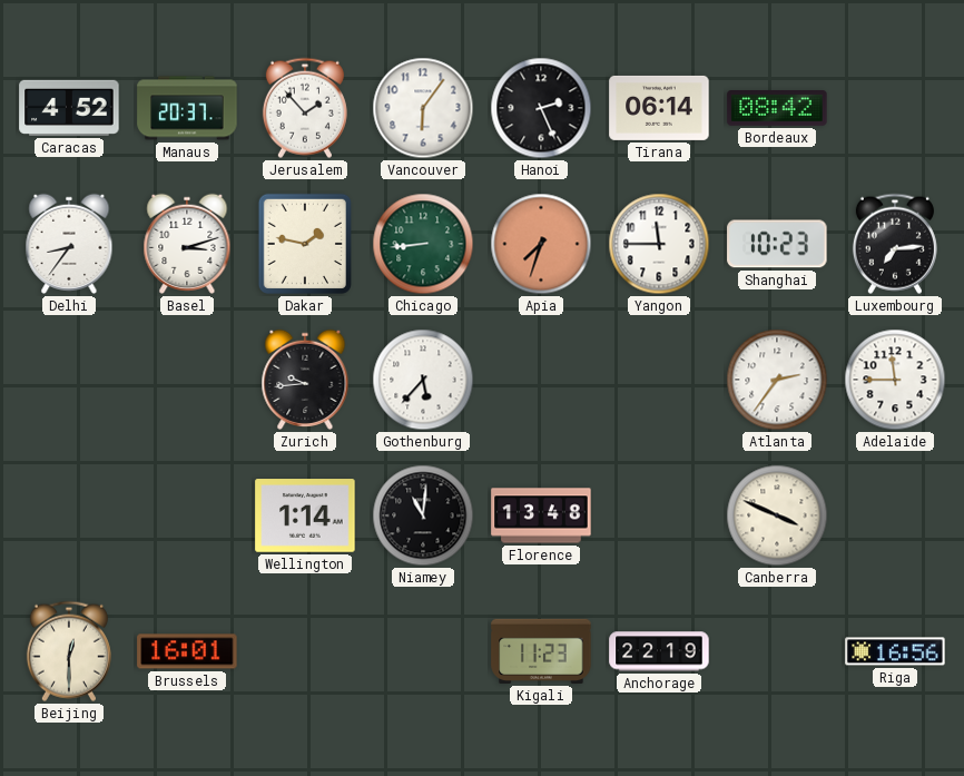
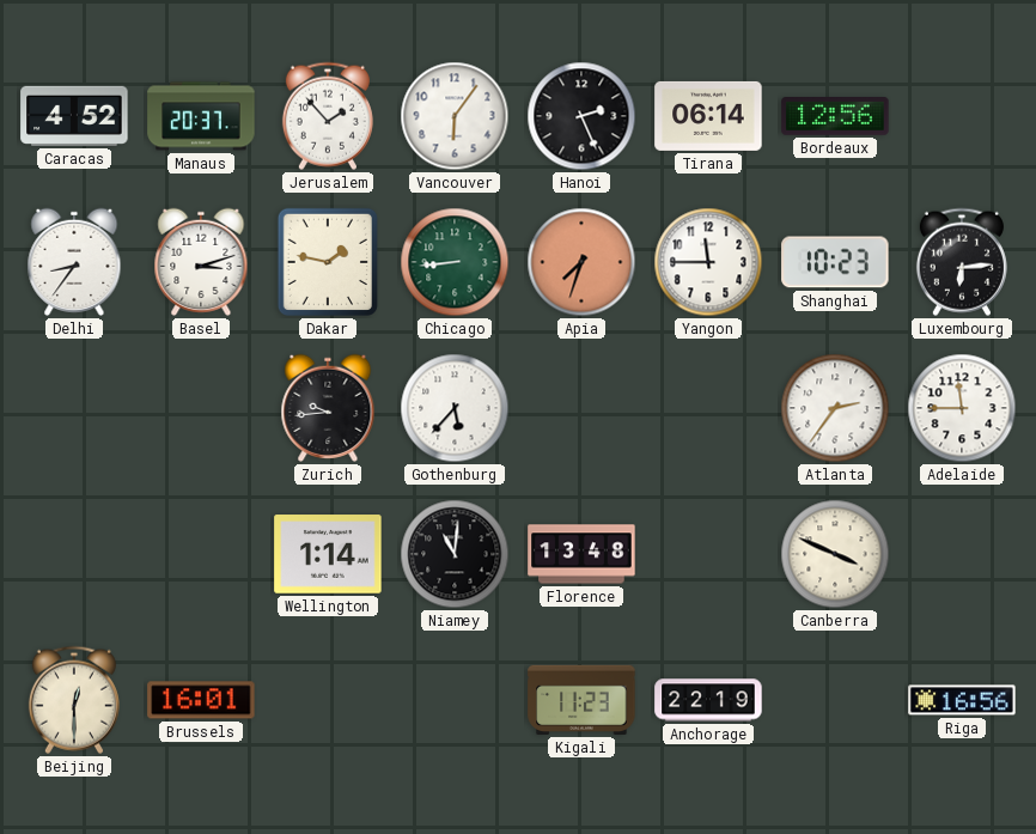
Bordeaux: 08:42 -> 12:56 (835, 116)
Luxembourg: 7:14 -> 6:14 (962, 262)
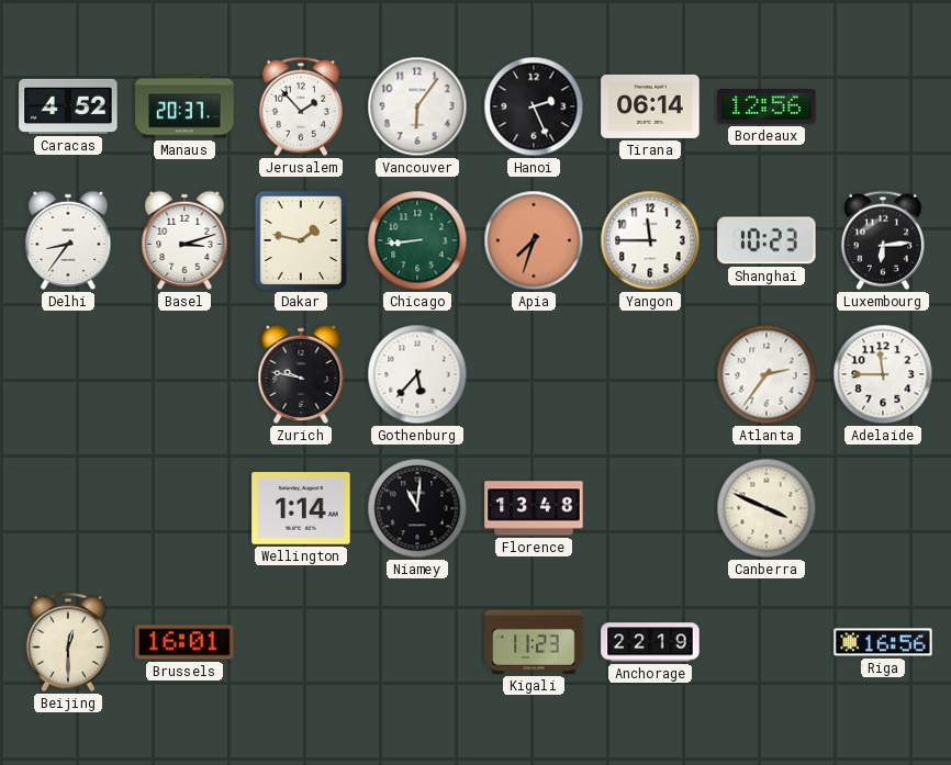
Zurich: 9:44 -> 9:47 (301, 374)
